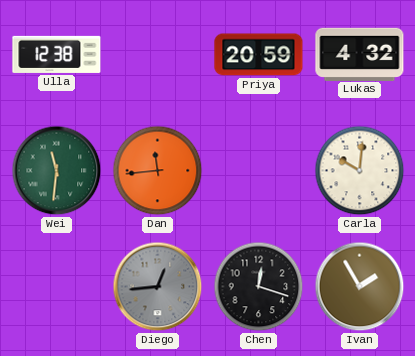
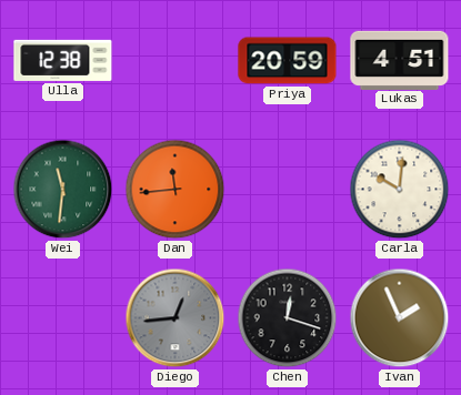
Lukas: 4:32 -> 4:51 (400, 60)
Ivan: 1:55 -> 1:56 (400, 318)
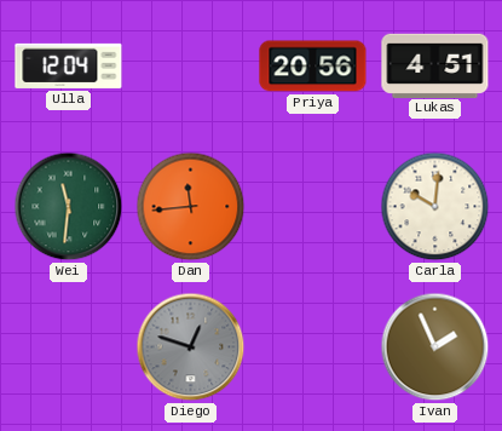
Ulla: 12:38 -> 12:04 (69, 65)
Priya: 20:59 -> 20:56 (313, 67)
Diego: 12:44 -> 12:48 (191, 347)
Chen: 12:18 -> none (288, 318)
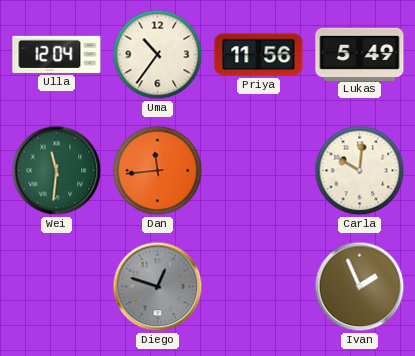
Uma: none -> 10:36 (158, 55)
Priya: 20:56 -> 11:56 (259, 55)
Lukas: 4:51 -> 5:49 (360, 54)
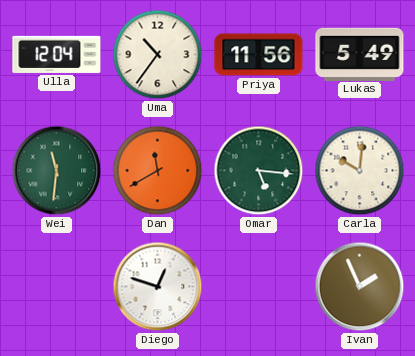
Dan: 11:44 -> 11:40 (158, 171)
Omar: none -> 5:16 (259, 171)
Diego dial: grey -> white (158, 287)
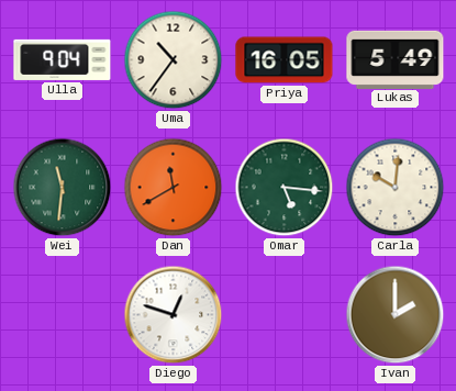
Ulla: 12:04 -> 9:04 (63, 59)
Priya: 11:56 -> 16:05 (285, 60)
Ivan: 1:56 -> 2:00 (396, 315)
